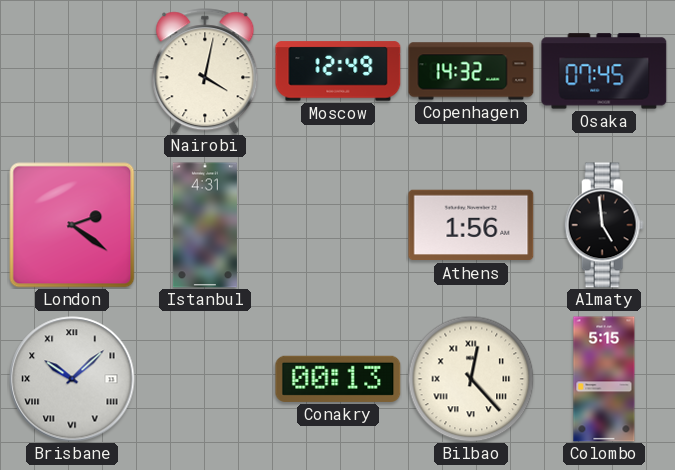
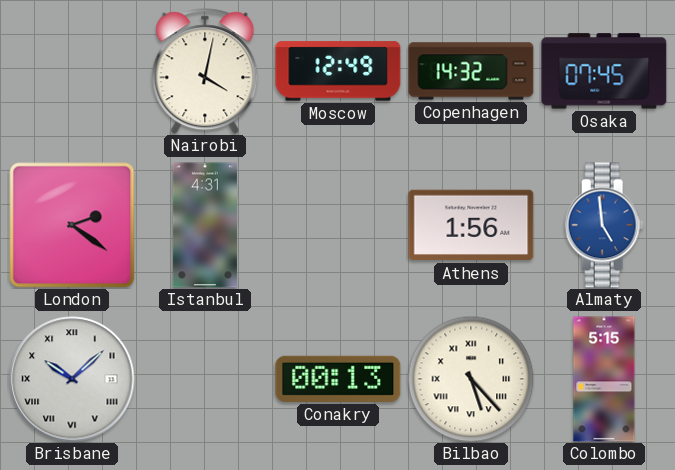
Almaty dial: black -> blue (604, 225)
Bilbao: 12:23 -> 5:23 (471, 379)
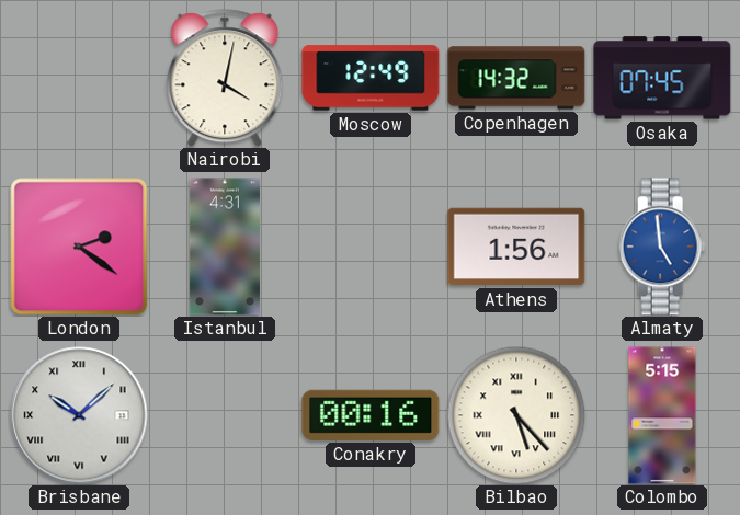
Conakry: 00:13 -> 00:16 (371, 415)
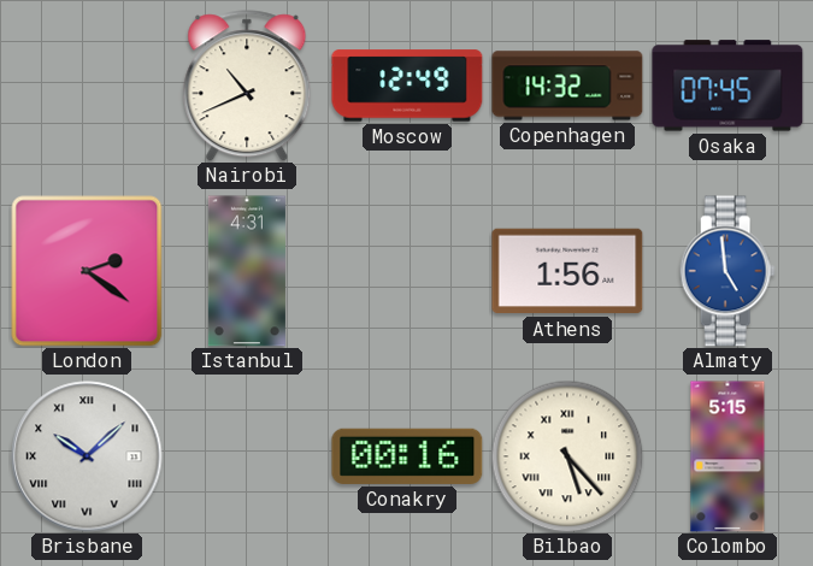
Nairobi: 4:02 -> 10:41 (247, 86)
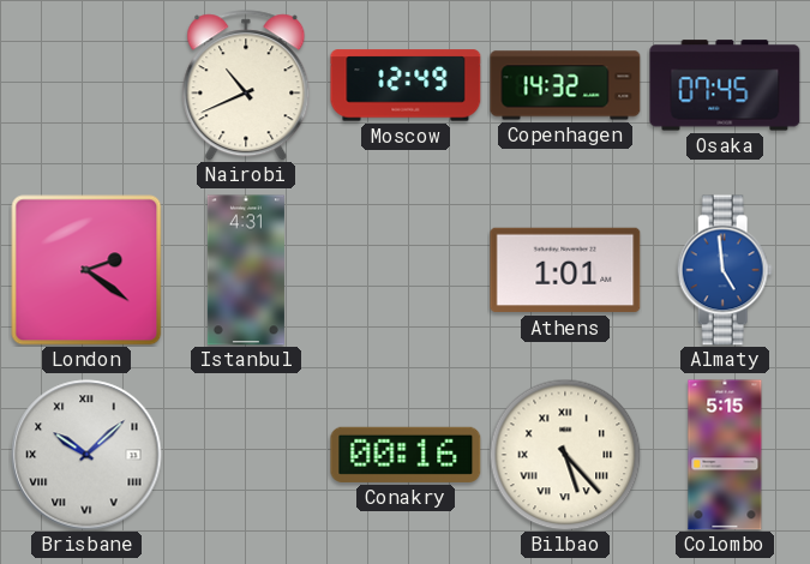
Athens: 1:56 -> 1:01 (565, 270)
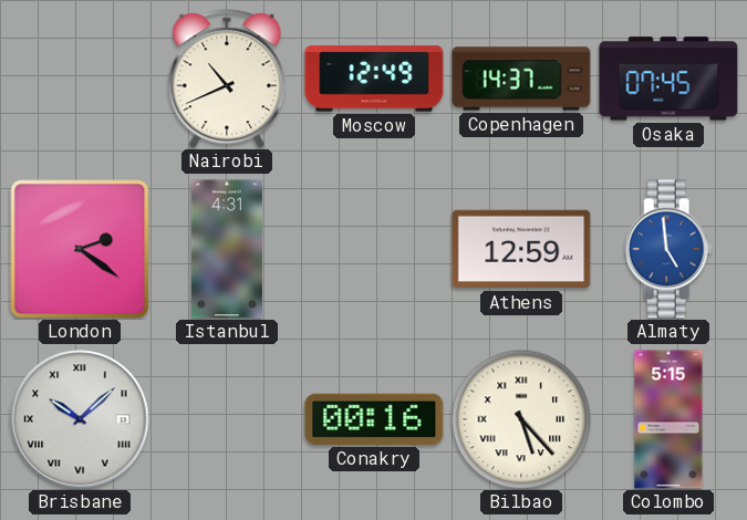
Copenhagen: 14:32 -> 14:37 (521, 79)
Athens: 1:01 -> 12:59 (521, 249)
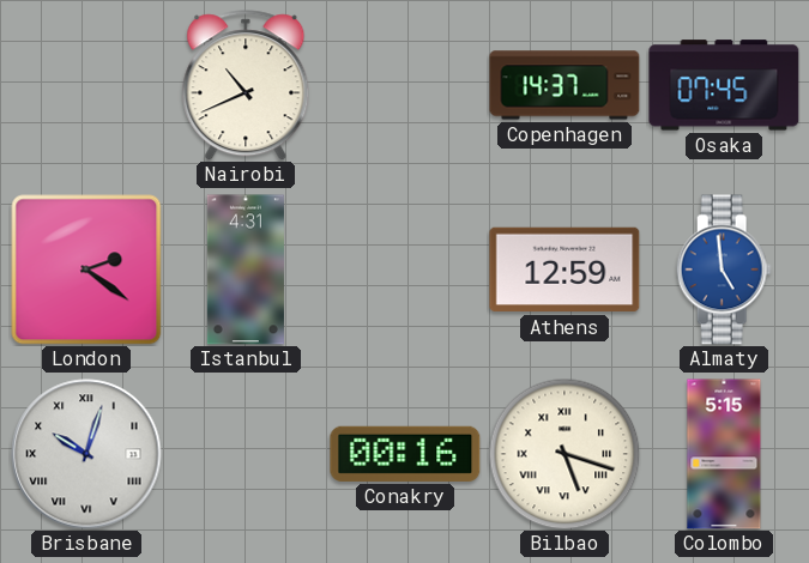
Moscow: 12:49 -> none (374, 79)
Brisbane: 10:08 -> 10:03 (86, 454)
Bilbao: 5:23 -> 5:18 (565, 454)
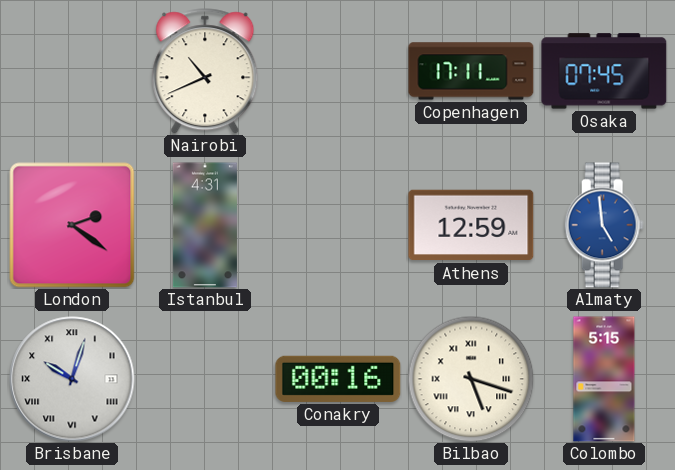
Copenhagen: 14:37 -> 17:11 (471, 71)
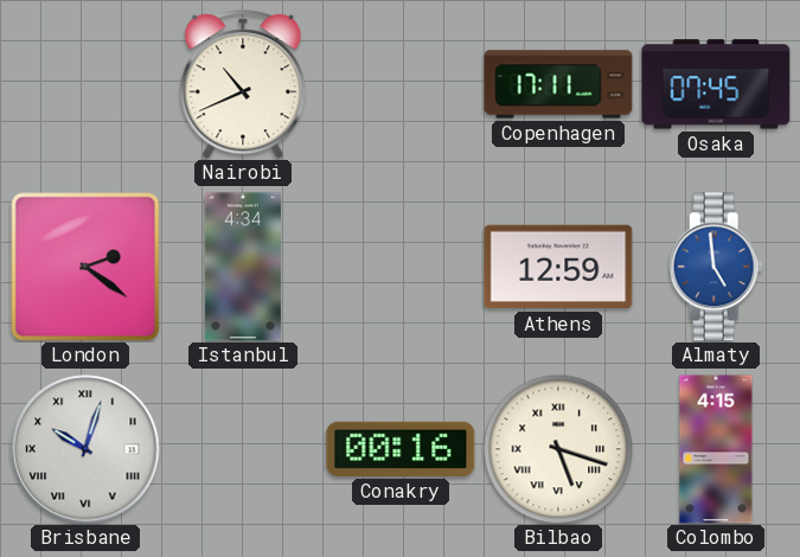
Istanbul: 4:31 -> 4:34 (243, 267)
Colombo: 5:15 -> 4:15 (716, 449)
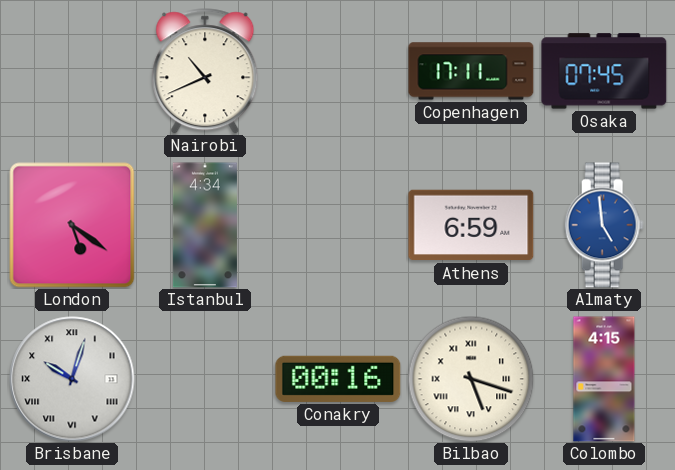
London: 2:21 -> 5:21 (72, 225)
Athens: 12:59 -> 6:59 (471, 225)
